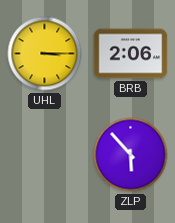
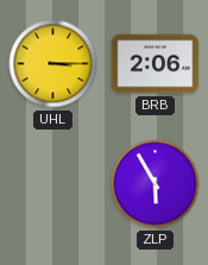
ZLP: 5:53 -> 5:55 (156, 184)
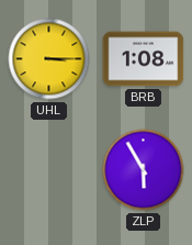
BRB: 2:06 -> 1:08 (144, 59)
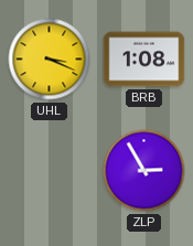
UHL: 3:15 -> 3:19 (50, 60)
ZLP: 5:55 -> 2:55 (144, 171)
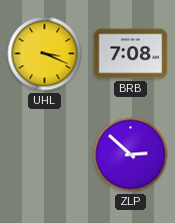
BRB: 1:08 -> 7:08 (131, 54)
ZLP: 2:55 -> 2:52 (131, 155)
